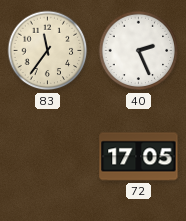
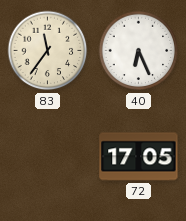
40: 2:26 -> 6:26 (139, 51)
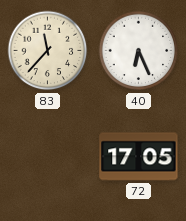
83: 11:36 -> 11:37 (48, 51)
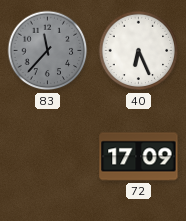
83 dial: cream -> grey (48, 51)
72: 17:05 -> 17:09 (139, 157)
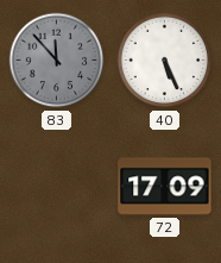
83: 11:37 -> 11:53 (57, 61)
40: 6:26 -> 5:26 (165, 61)
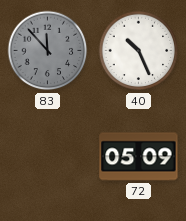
40: 5:26 -> 10:26 (139, 51)
72: 17:09 -> 05:09 (139, 157)
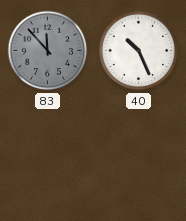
72: 05:09 -> none (139, 157)
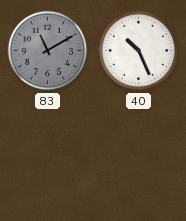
83: 11:53 -> 11:10 (48, 51)
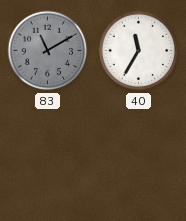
40: 10:26 -> 11:35 (139, 51)
